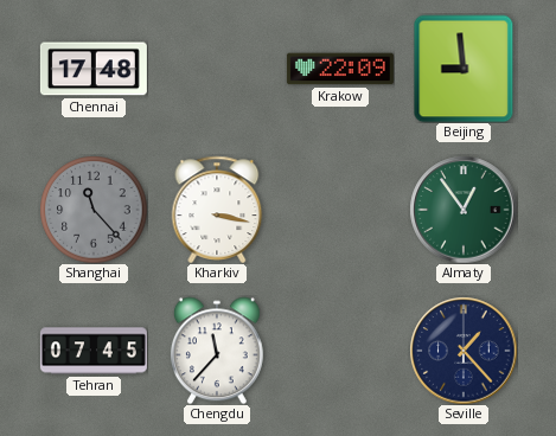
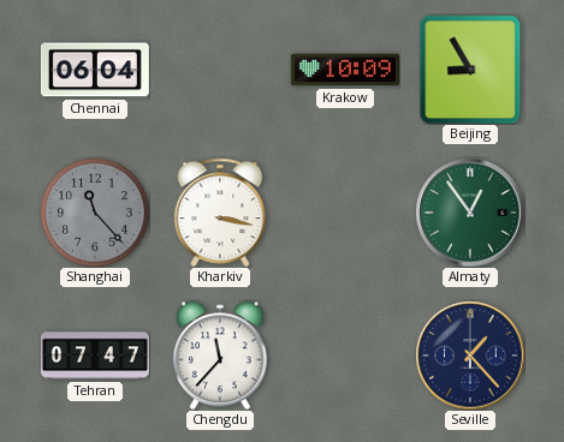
Chennai: 17:48 -> 06:04 (95, 70)
Krakow: 22:09 -> 10:09 (345, 70)
Beijing: 8:59 -> 8:55 (470, 70)
Tehran: 07:45 -> 07:47 (95, 356)
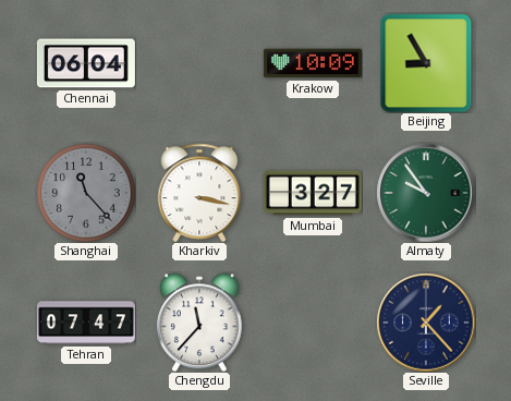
Mumbai: none -> 3:27 (313, 193)
Almaty: 12:54 -> 9:54 (426, 193)
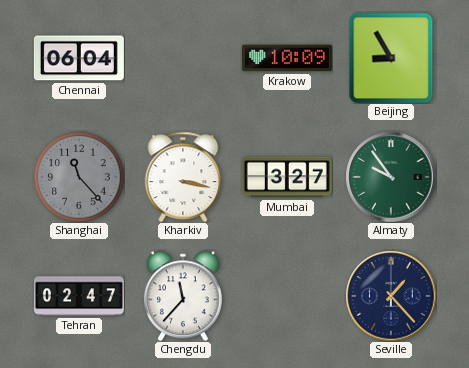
Tehran: 07:47 -> 02:47 (79, 296)
